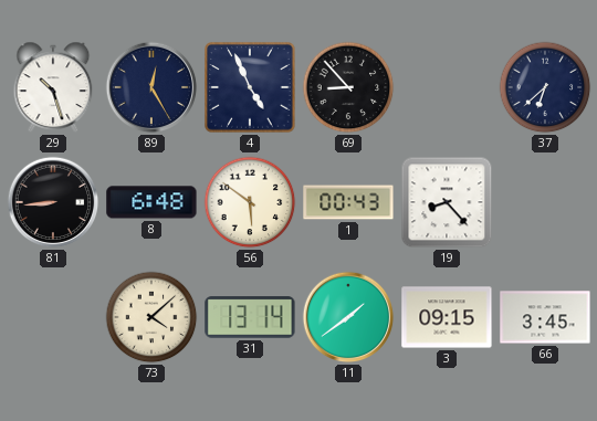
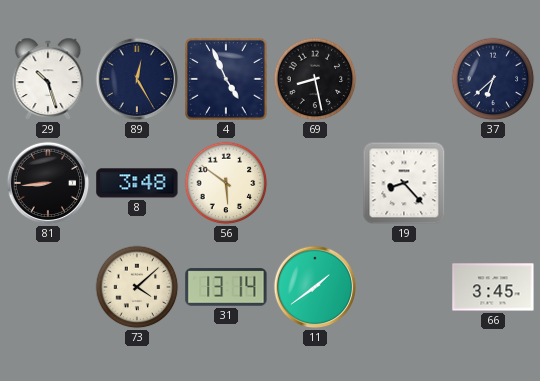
69: 8:53 -> 8:28 (315, 79)
8: 6:48 -> 3:48 (137, 183)
1: 00:43 -> none (348, 202)
3: 09:15 -> none (447, 317)
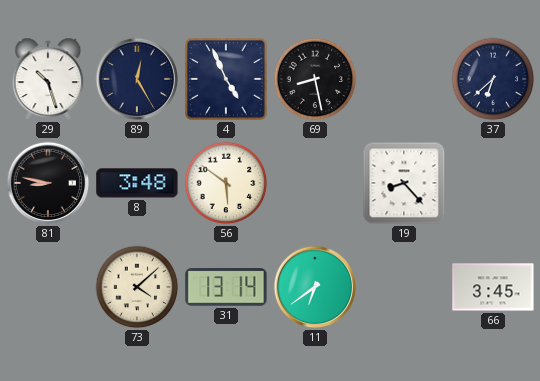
81: 8:44 -> 8:47 (48, 183)
11: 1:39 -> 6:39 (315, 287)
